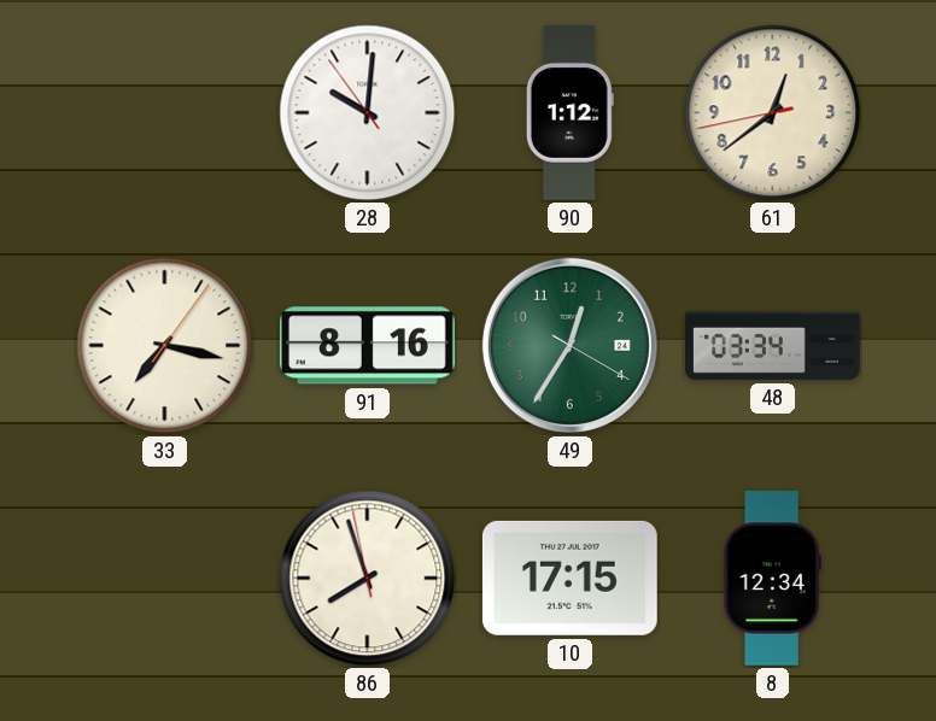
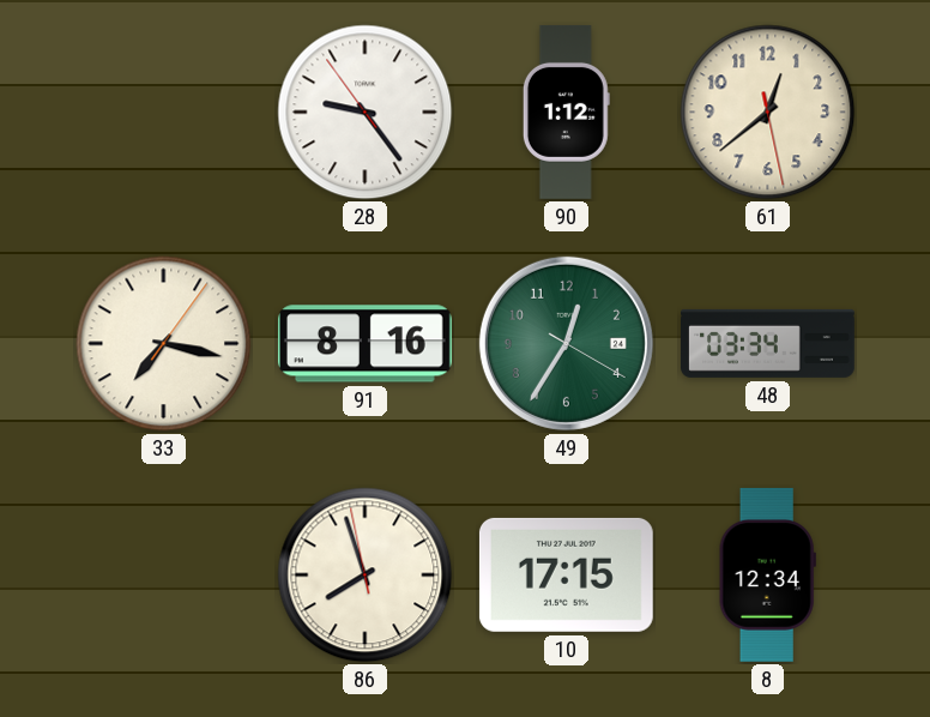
28: 10:00 -> 9:23 (366, 113)
61: 12:38:43 -> 12:38:28 (768, 113)
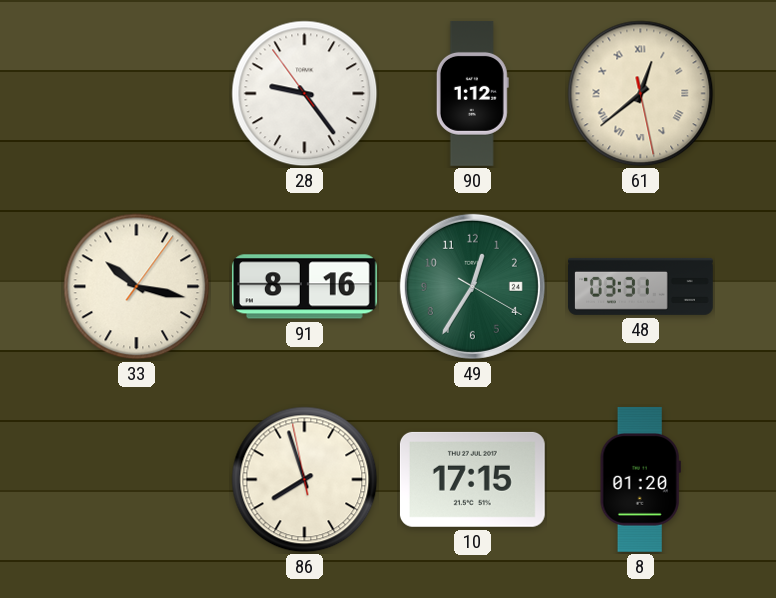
61 numerals: Arabic -> Roman (641, 94)
33: 7:17 -> 10:17 (137, 287)
48: 03:34 -> 03:31 (641, 286)
8: 12:34 -> 01:20 (640, 479)
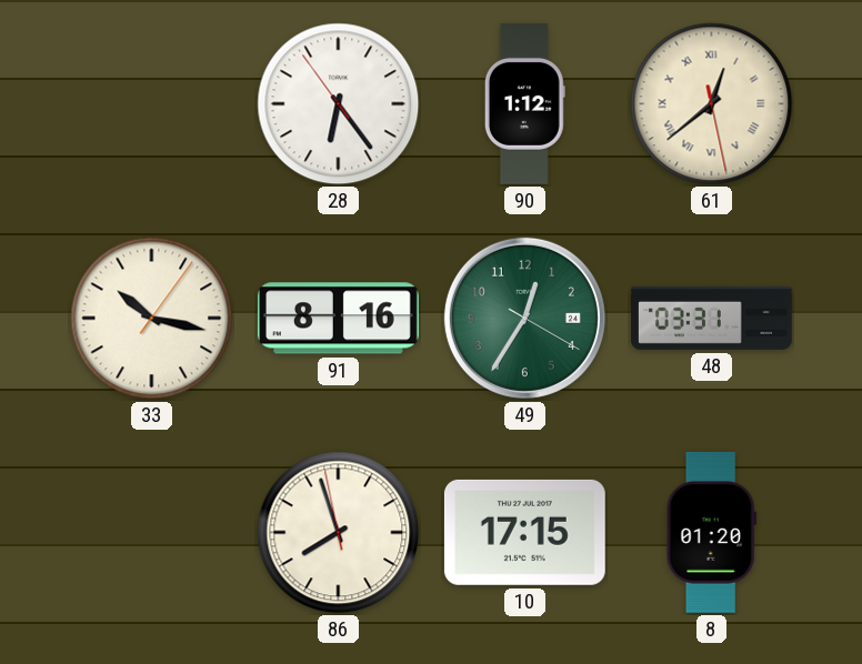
28: 9:23 -> 6:23 (339, 104)
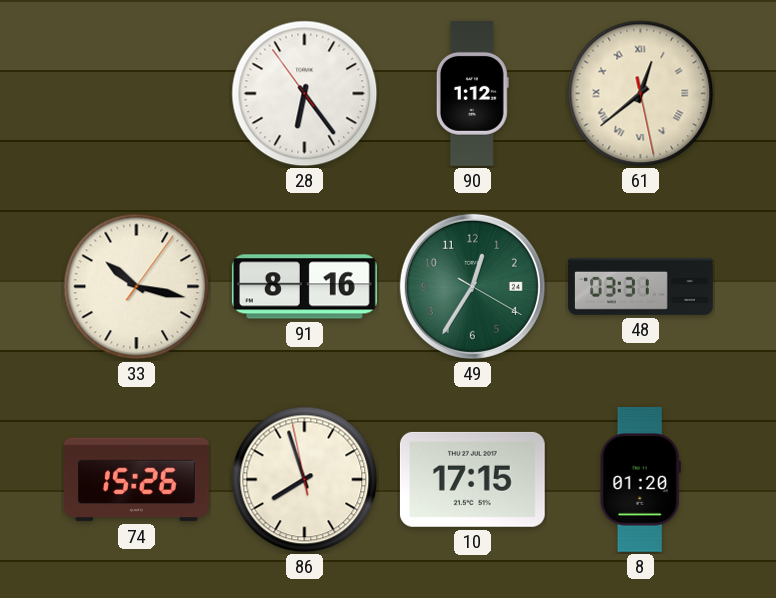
74: none -> 15:26 (136, 480)
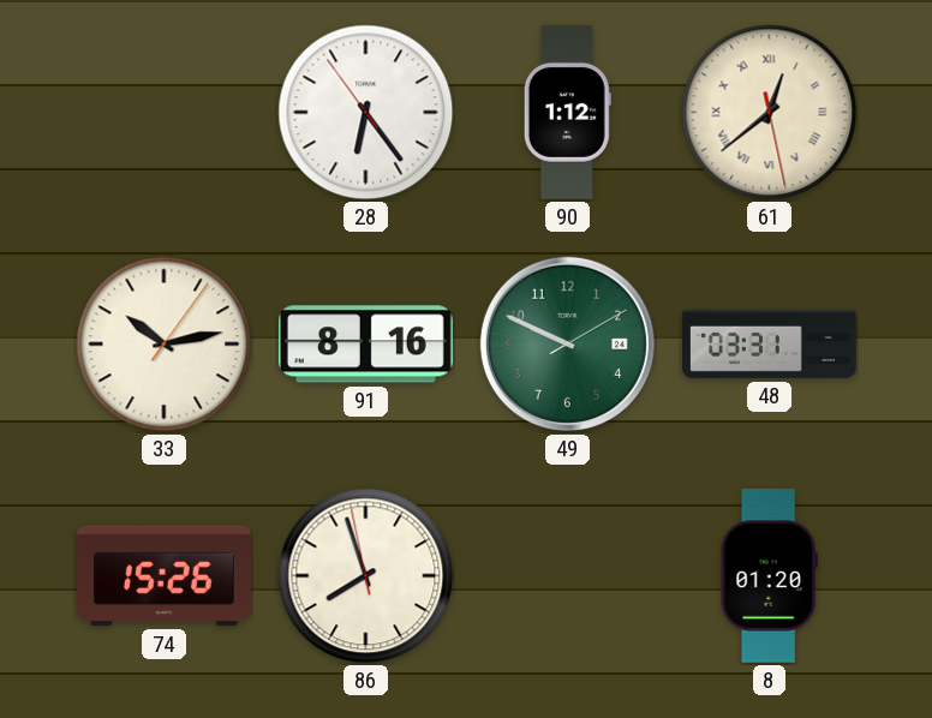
33: 10:17 -> 10:13 (165, 345)
49: 12:35 -> 9:49 (567, 343)
10: 17:15 -> none (472, 479)
